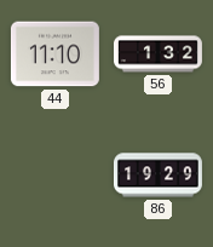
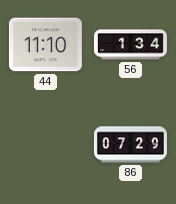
56: 1:32 -> 1:34 (130, 45)
86: 19:29 -> 07:29 (130, 145)
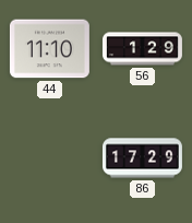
56: 1:34 -> 1:29 (142, 49)
86: 07:29 -> 17:29 (142, 159)
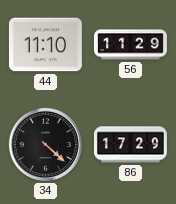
56: 1:29 -> 11:29 (130, 45)
34: none -> 4:22 (45, 144)
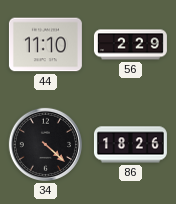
56: 11:29 -> 2:29 (130, 45)
86: 17:29 -> 18:26 (130, 145)
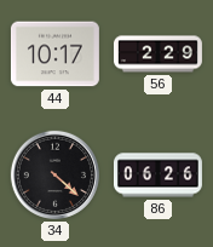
44: 11:10 -> 10:17 (54, 54)
86: 18:26 -> 06:26 (157, 176)
